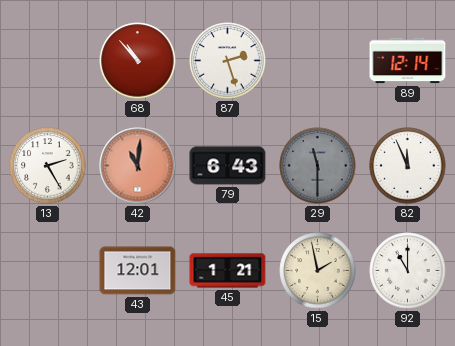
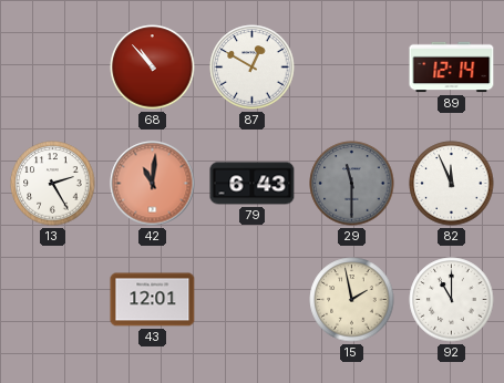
87: 2:27 -> 12:50 (253, 68)
45: 1:21 -> none (228, 271)
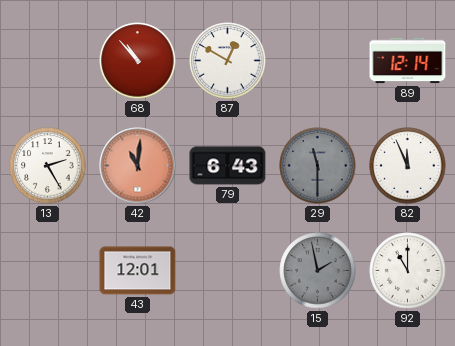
15 dial: cream -> grey (318, 271)
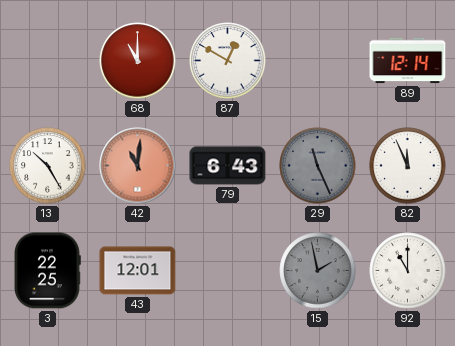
68: 10:53 -> 11:00 (138, 61)
13: 2:25 -> 10:25 (48, 166)
29: 11:30 -> 11:26 (318, 166)
3: none -> 22:25 (48, 271)
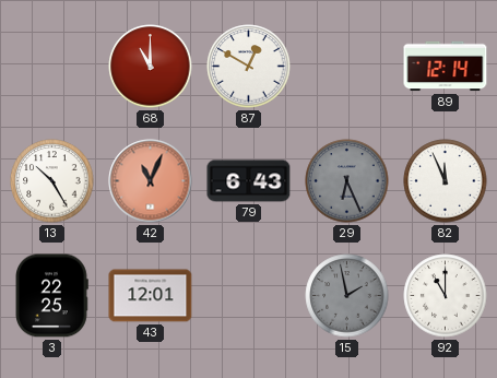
42: 11:01 -> 11:04 (151, 181)
29: 11:26 -> 6:26 (347, 181)
